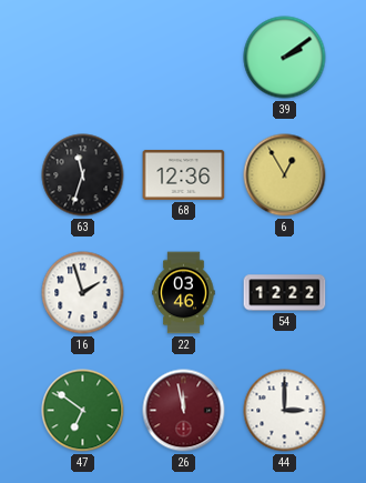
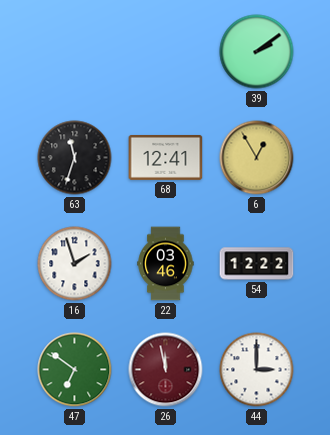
68: 12:36 -> 12:41 (166, 157)
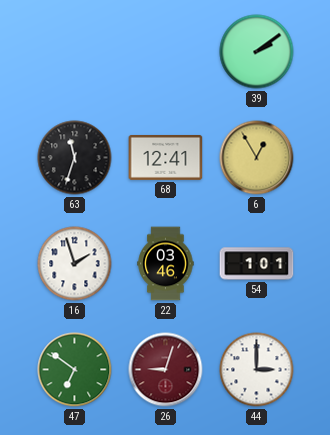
54: 12:22 -> 1:01 (257, 264)
26: 11:58 -> 9:03 (166, 370)
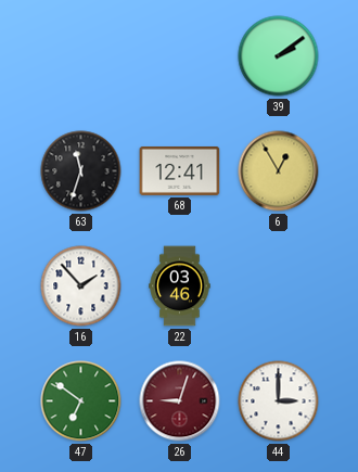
16: 1:57 -> 1:53 (81, 286)
54: 1:01 -> none (257, 264)
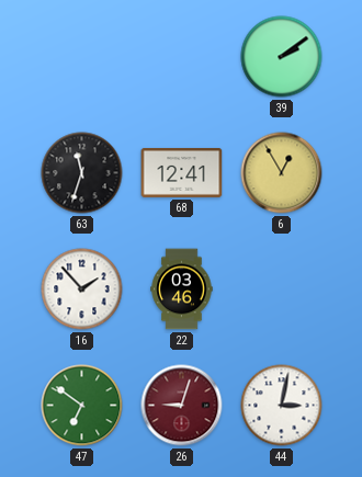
44: 3:00 -> 3:02 (282, 406)
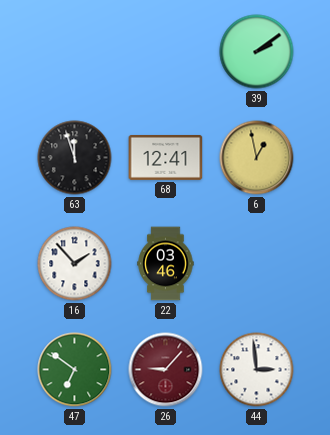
63: 11:33 -> 11:57 (75, 158)
6: 12:55 -> 12:58 (257, 158)
26: 9:03 -> 9:07 (166, 370)
44: 3:02 -> 2:59 (257, 370)
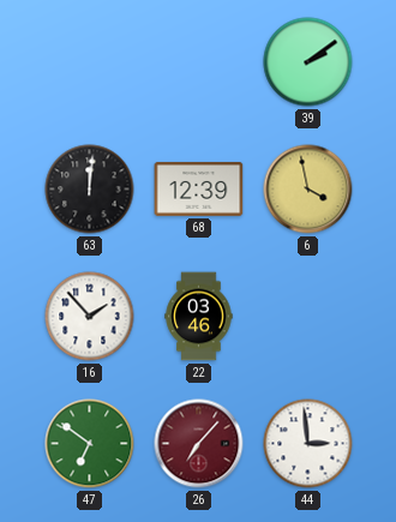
63: 11:57 -> 12:01 (90, 190)
68: 12:41 -> 12:39 (199, 188)
6: 12:58 -> 3:58 (308, 190)
26: 9:07 -> 7:07 (199, 444)
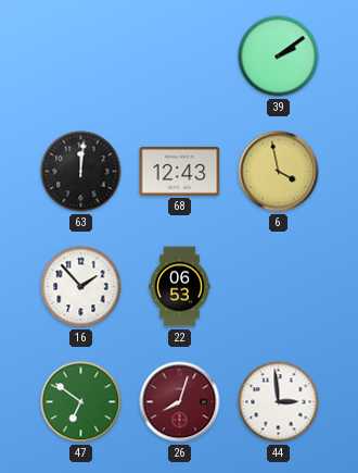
68: 12:39 -> 12:43 (180, 171)
22: 03:46 -> 06:53 (180, 287)
26: 7:07 -> 8:03 (180, 402)
